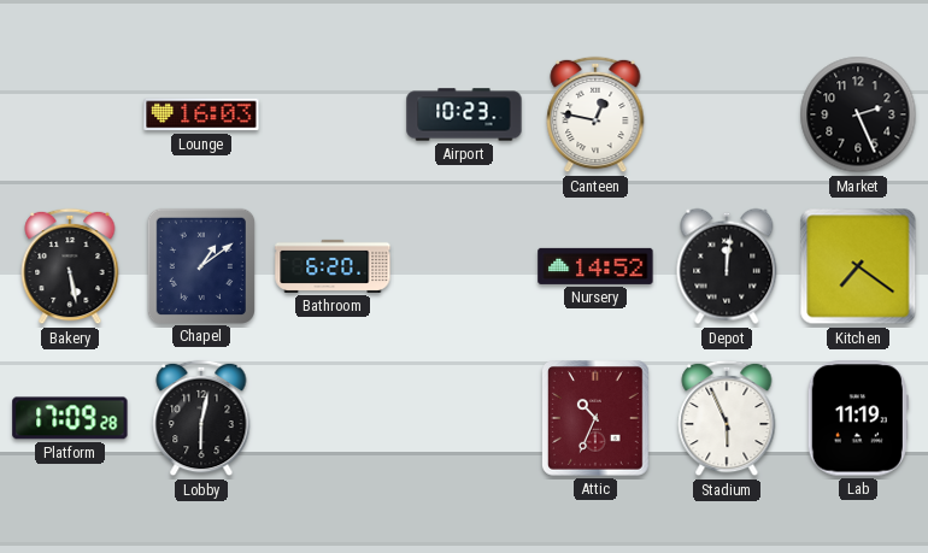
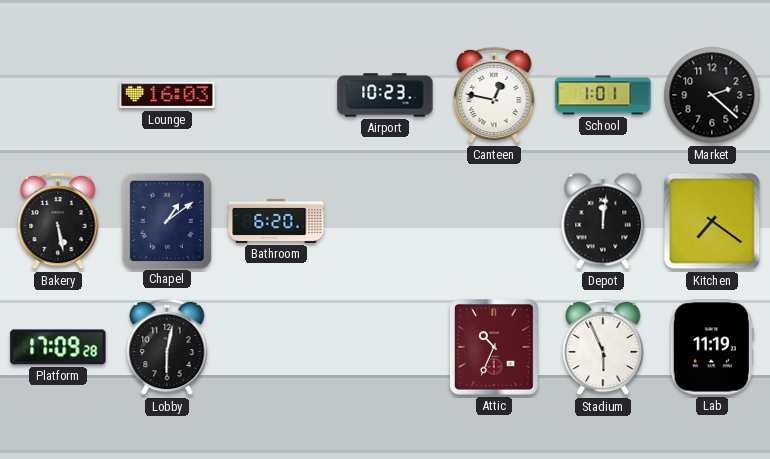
School: none -> 1:01 (603, 95)
Market: 2:26 -> 2:22 (712, 95)
Nursery: 14:52 -> none (595, 266)
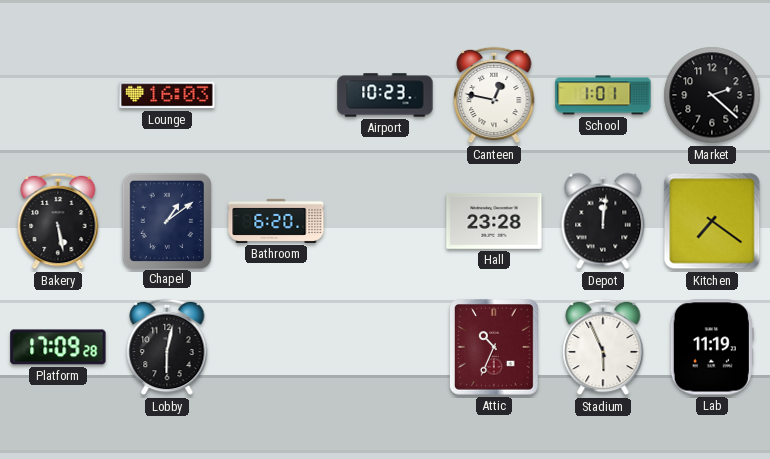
Hall: none -> 23:28 (494, 221)
